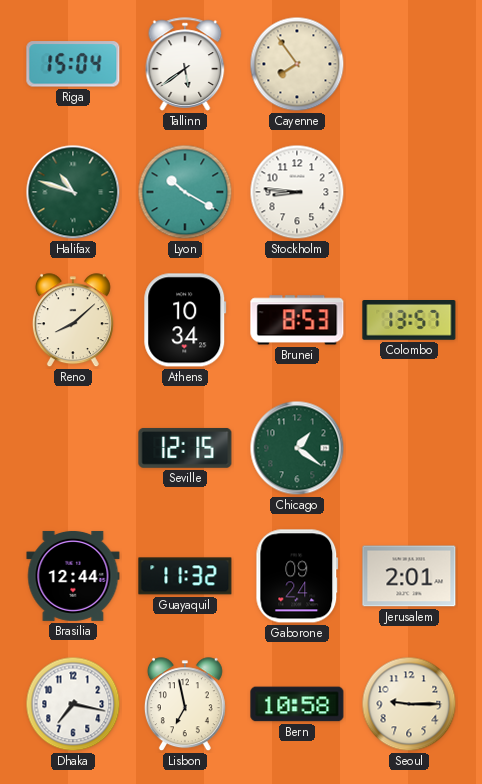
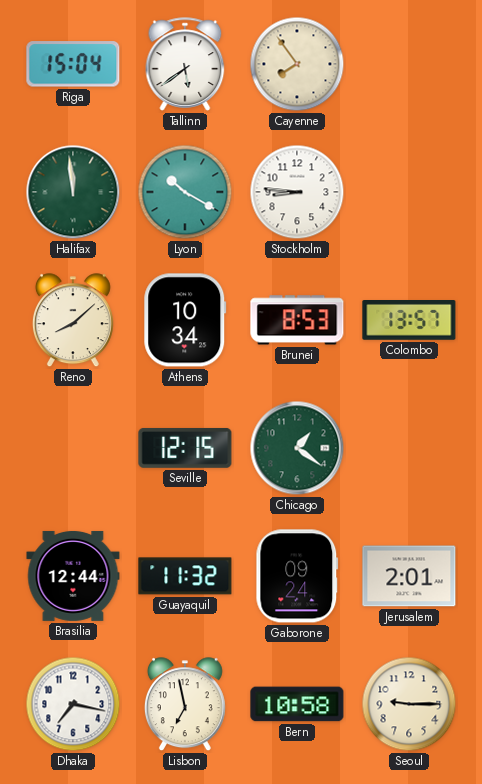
Halifax: 10:48 -> 11:59 (73, 192)
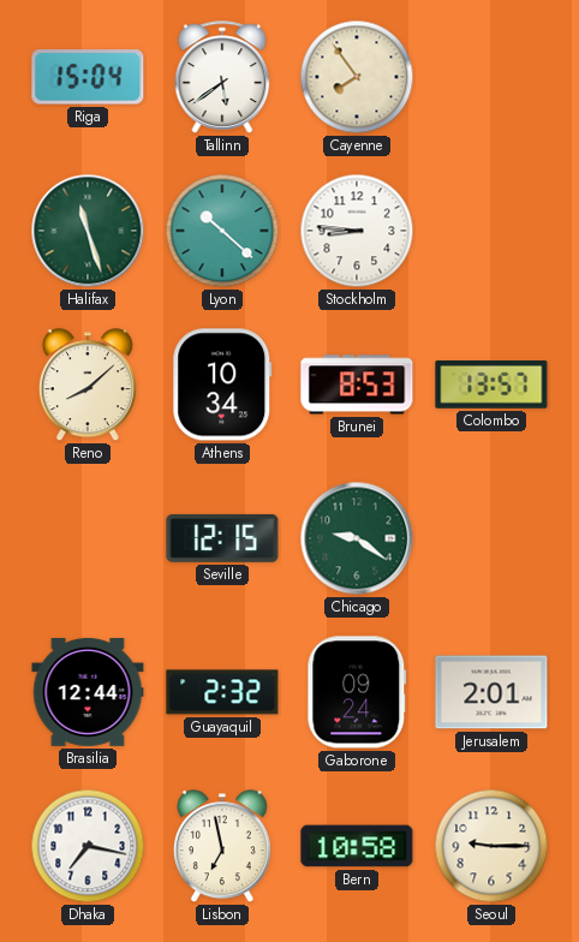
Halifax: 11:59 -> 11:27 (88, 231)
Lyon: 10:20 -> 10:22 (222, 231)
Chicago: 1:21 -> 9:21 (357, 538)
Guayaquil: 11:32 -> 2:32 (222, 692)
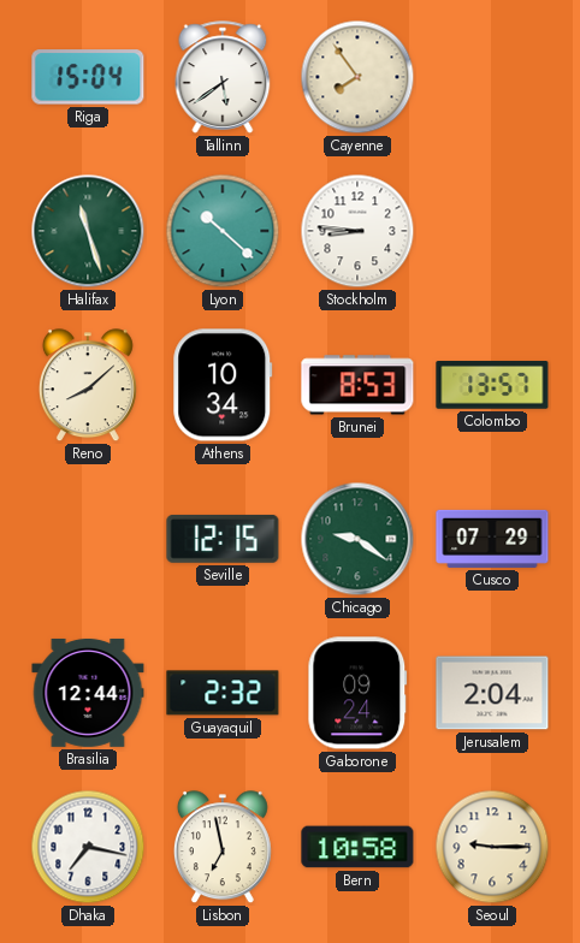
Cusco: none -> 07:29 (492, 539)
Jerusalem: 2:01 -> 2:04 (492, 693)
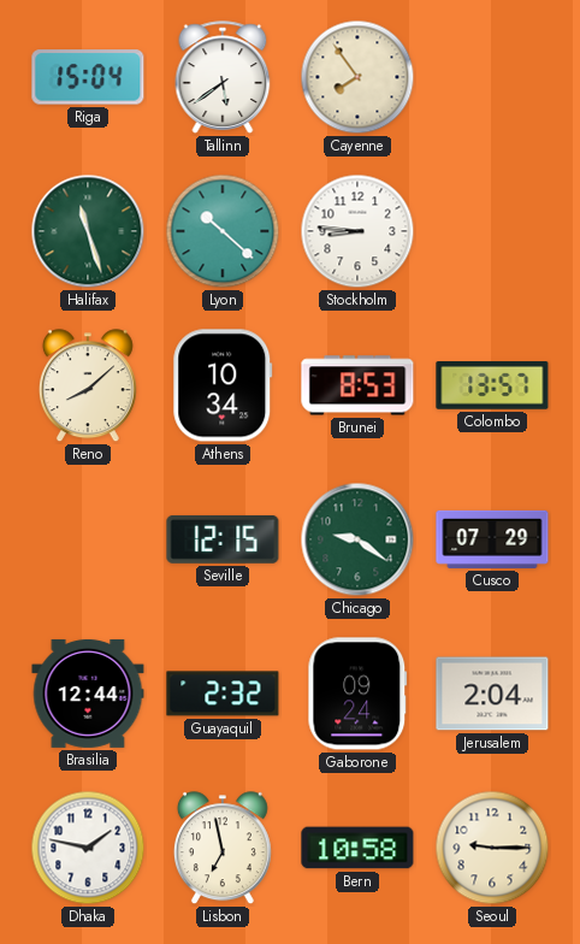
Dhaka: 7:17 -> 1:47 (88, 848)
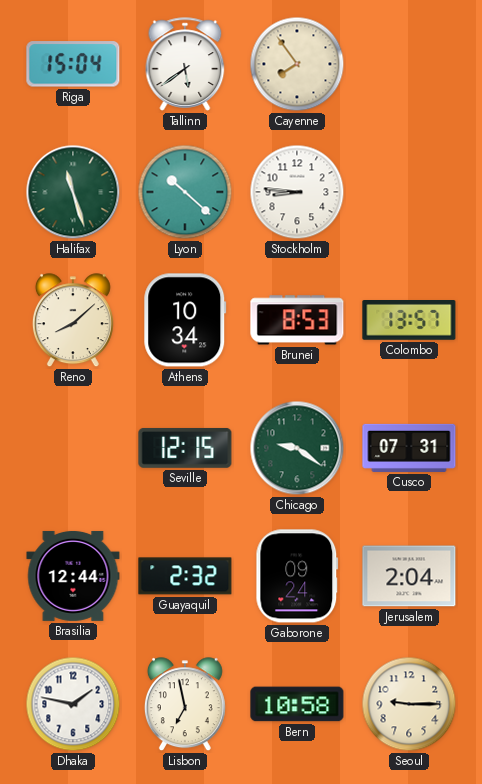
Cusco: 07:29 -> 07:31 (409, 448)
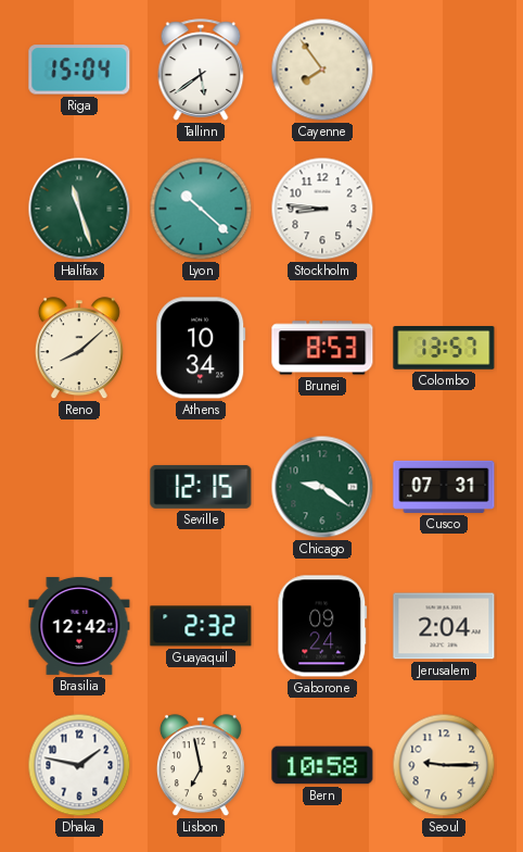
Brasilia: 12:44 -> 12:42 (79, 626)
